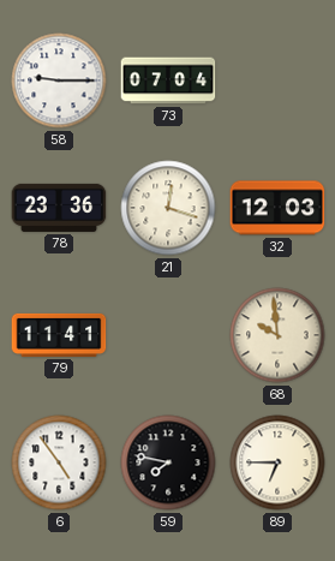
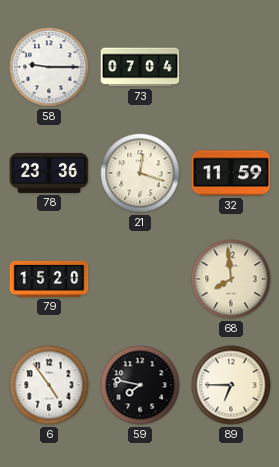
32: 12:03 -> 11:59 (231, 173)
79: 11:41 -> 15:20 (49, 279)
68: 9:59 -> 7:59 (231, 279)
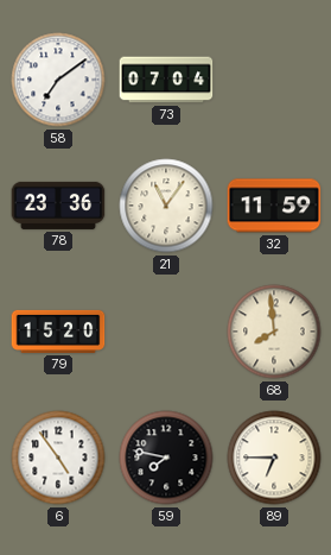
58: 9:15 -> 7:09 (58, 80)
21: 12:18 -> 11:06 (166, 206)
